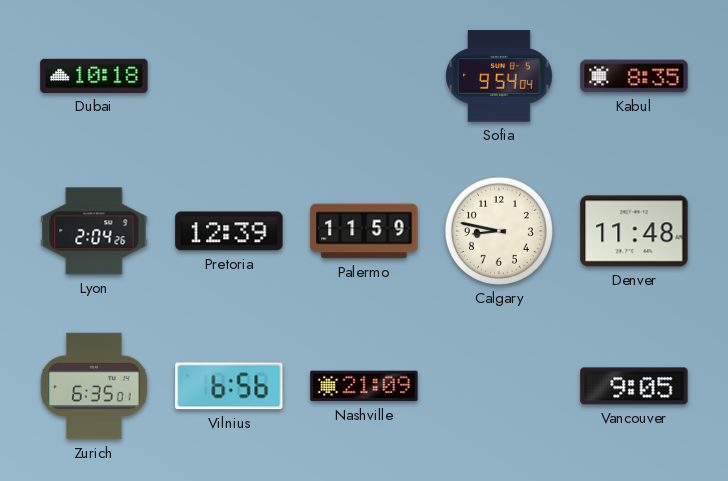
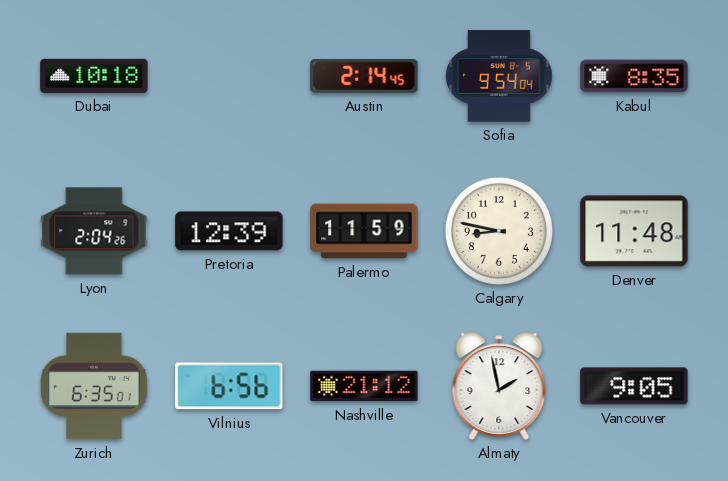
Austin: none -> 2:14 (364, 76)
Nashville: 21:09 -> 21:12 (364, 386)
Almaty: none -> 1:58 (499, 386)
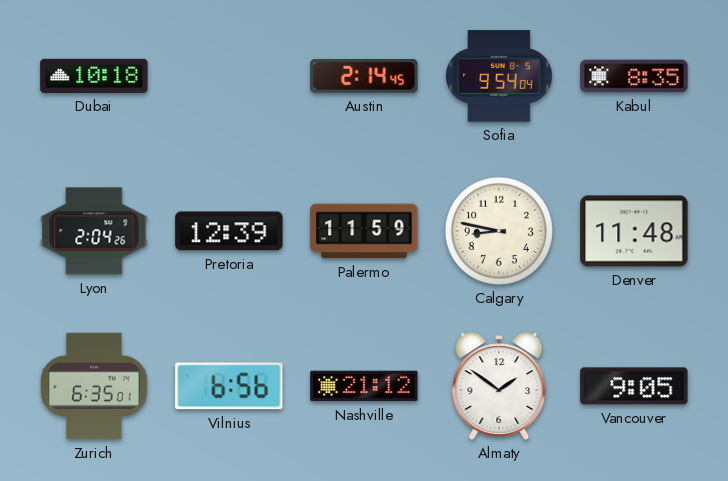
Almaty: 1:58 -> 1:51 (499, 386)
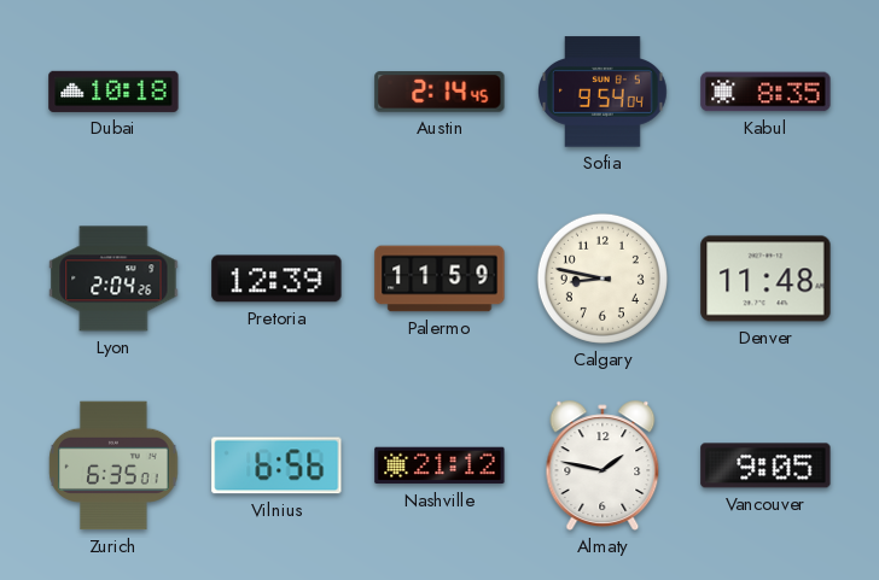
Almaty: 1:51 -> 1:47 (603, 465)
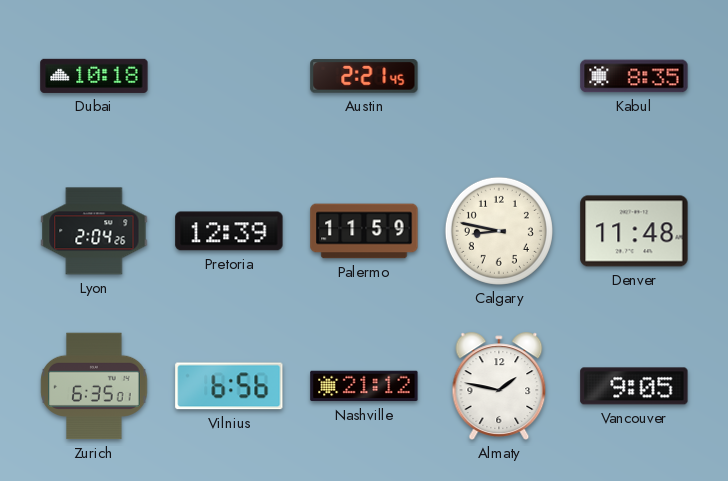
Austin: 2:14 -> 2:21 (364, 76)
Sofia: 9:54 -> none (604, 92)
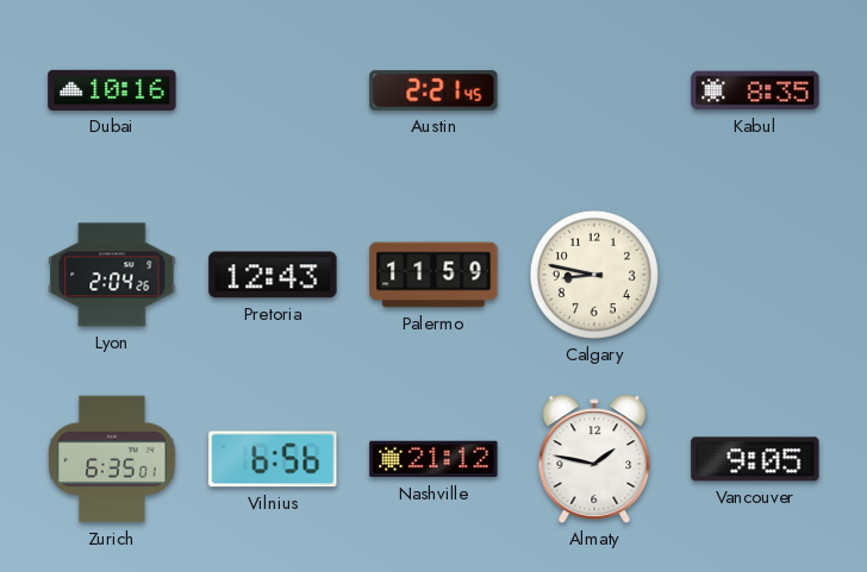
Dubai: 10:18 -> 10:16 (112, 90)
Pretoria: 12:39 -> 12:43 (273, 275)
Denver: 11:48 -> none (634, 231)
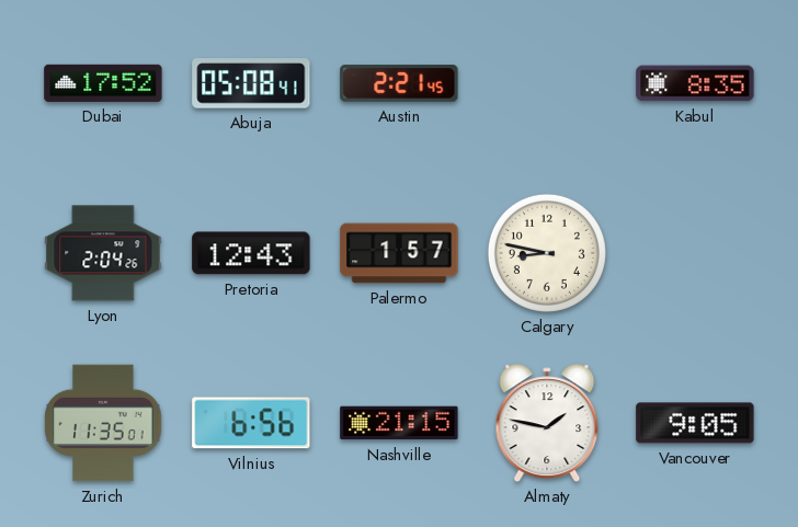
Dubai: 10:16 -> 17:52 (103, 83)
Abuja: none -> 05:08 (251, 83)
Palermo: 11:59 -> 1:57 (399, 253)
Zurich: 6:35 -> 11:35 (103, 423)
Nashville: 21:12 -> 21:15 (399, 423)
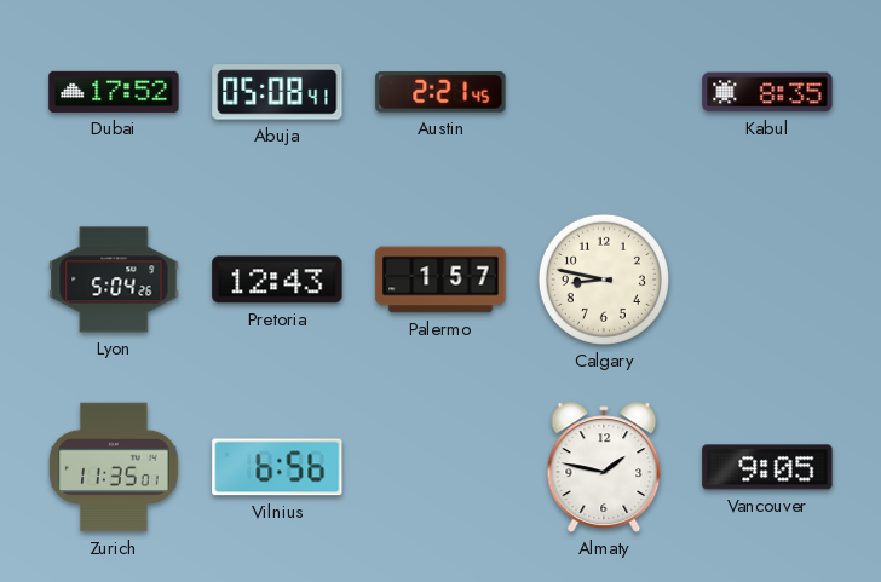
Lyon: 2:04 -> 5:04 (114, 280)
Nashville: 21:15 -> none (399, 423)
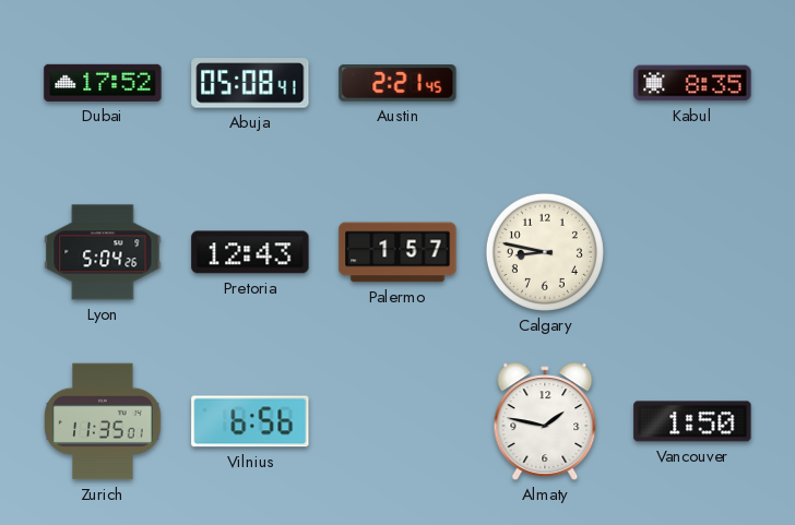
Vancouver: 9:05 -> 1:50 (692, 421)
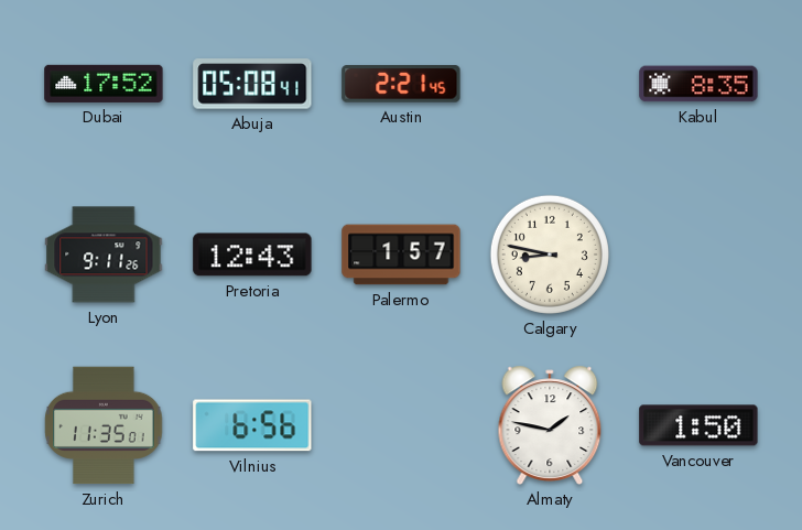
Lyon: 5:04 -> 9:11 (104, 255)
